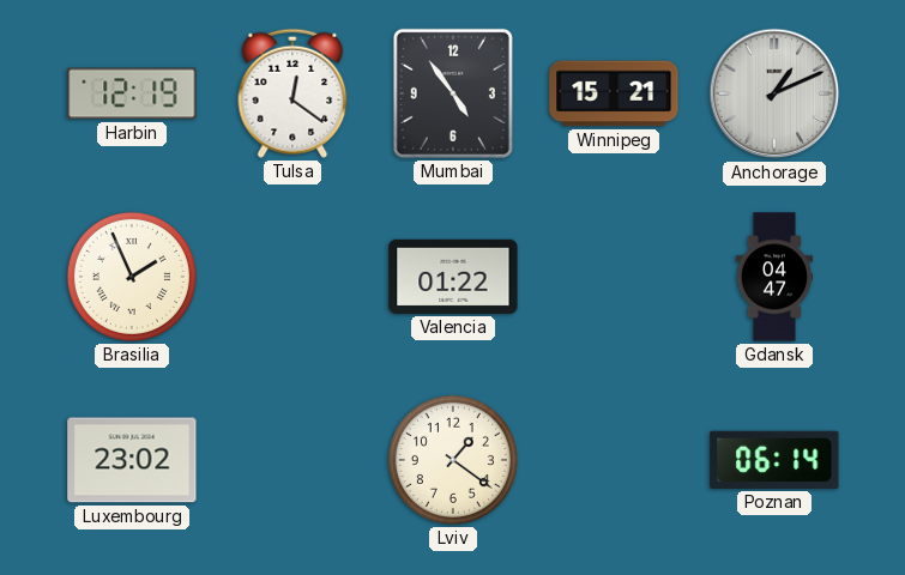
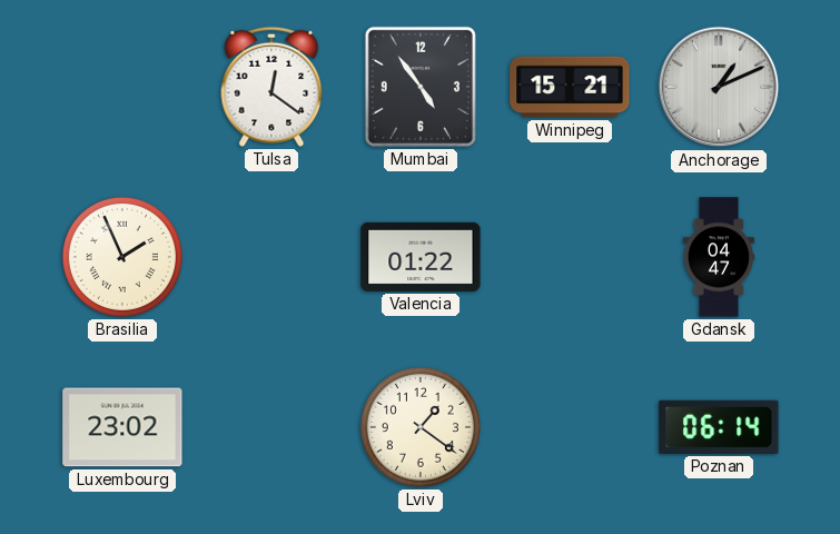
Harbin: 12:19 -> none (132, 93)
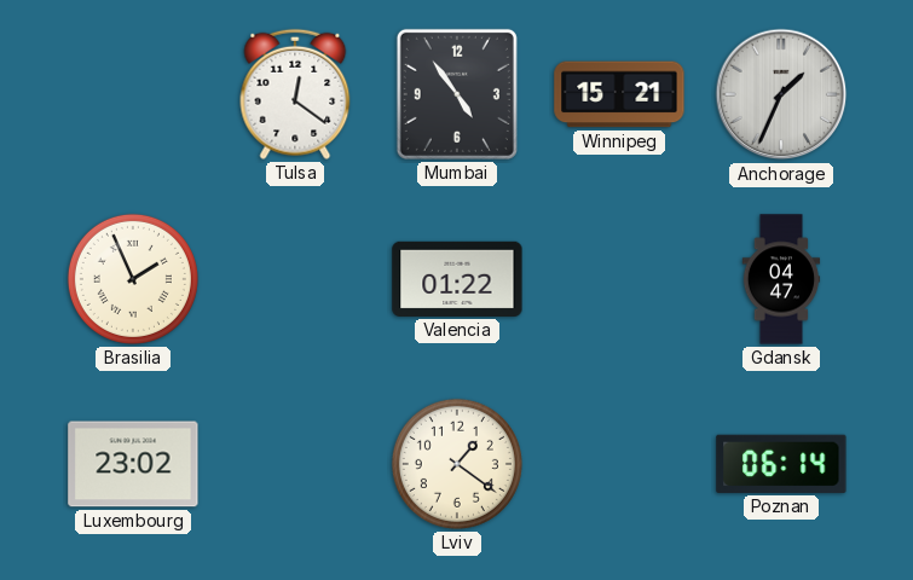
Anchorage: 1:11 -> 1:34 (781, 94)
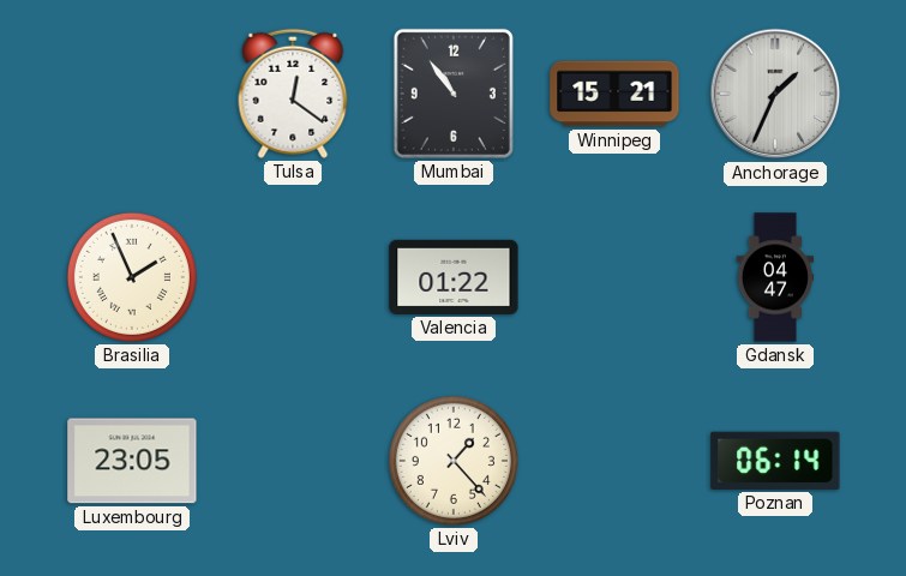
Mumbai: 4:54 -> 10:54 (454, 94)
Luxembourg: 23:02 -> 23:05 (132, 461)
Lviv: 1:21 -> 1:23 (454, 461)
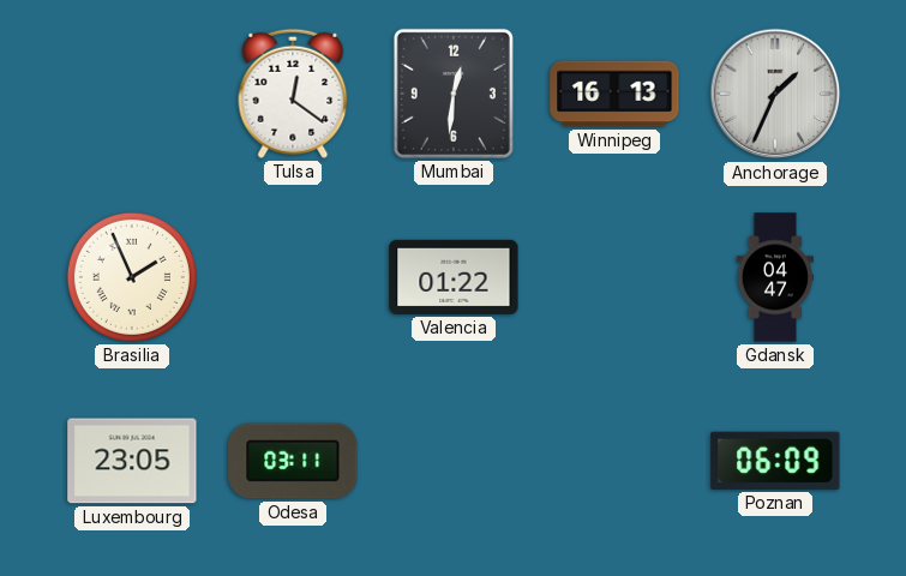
Mumbai: 10:54 -> 12:31 (454, 94)
Winnipeg: 15:21 -> 16:13 (614, 94)
Odesa: none -> 03:11 (293, 461)
Lviv: 1:23 -> none (454, 461)
Poznan: 06:14 -> 06:09 (775, 461)
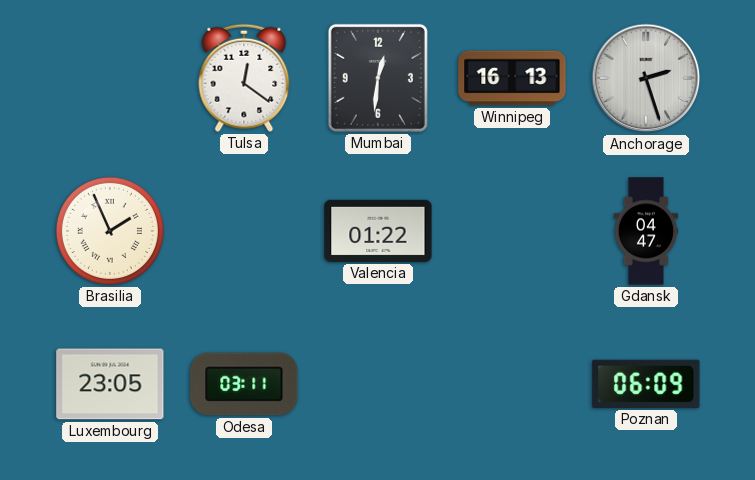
Anchorage: 1:34 -> 2:27 (646, 78)
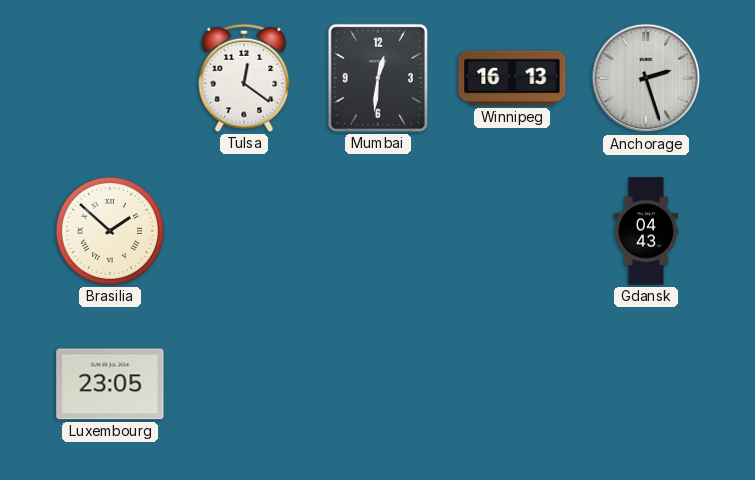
Brasilia: 1:56 -> 1:52 (110, 231)
Valencia: 01:22 -> none (378, 231)
Gdansk: 04:47 -> 04:43 (646, 231)
Odesa: 03:11 -> none (244, 384)
Poznan: 06:09 -> none (646, 384)
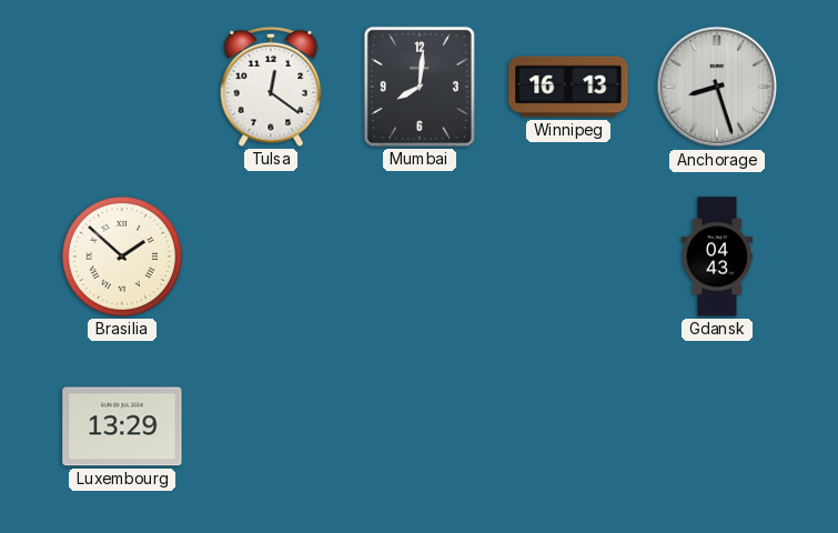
Mumbai: 12:31 -> 8:01 (420, 87)
Anchorage: 2:27 -> 8:27 (717, 87)
Luxembourg: 23:05 -> 13:29 (122, 426)
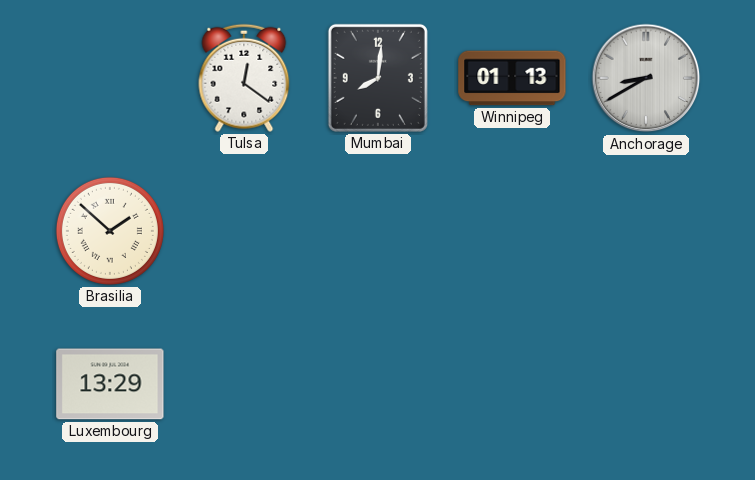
Winnipeg: 16:13 -> 01:13 (512, 78)
Anchorage: 8:27 -> 8:40 (646, 78)
Gdansk: 04:43 -> none (717, 257)
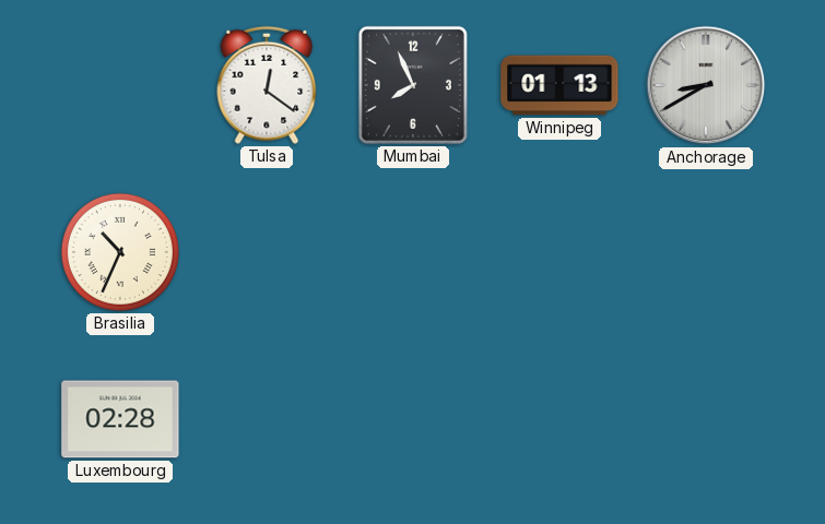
Mumbai: 8:01 -> 7:56 (413, 85)
Brasilia: 1:52 -> 10:34 (120, 252)
Luxembourg: 13:29 -> 02:28 (120, 419)
